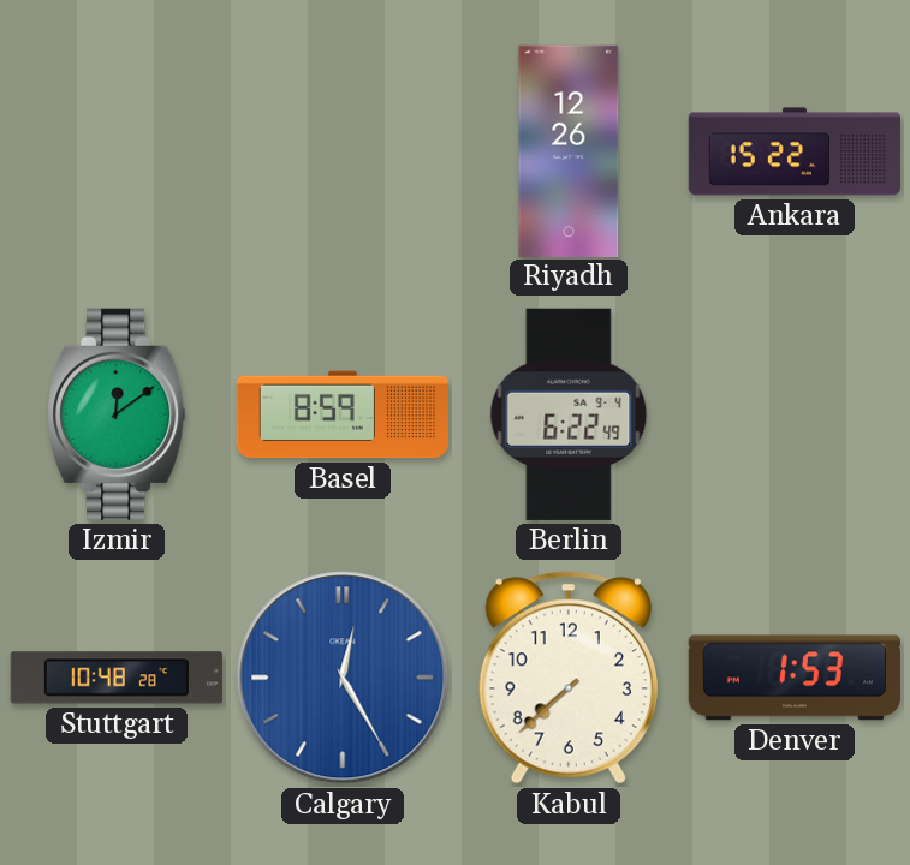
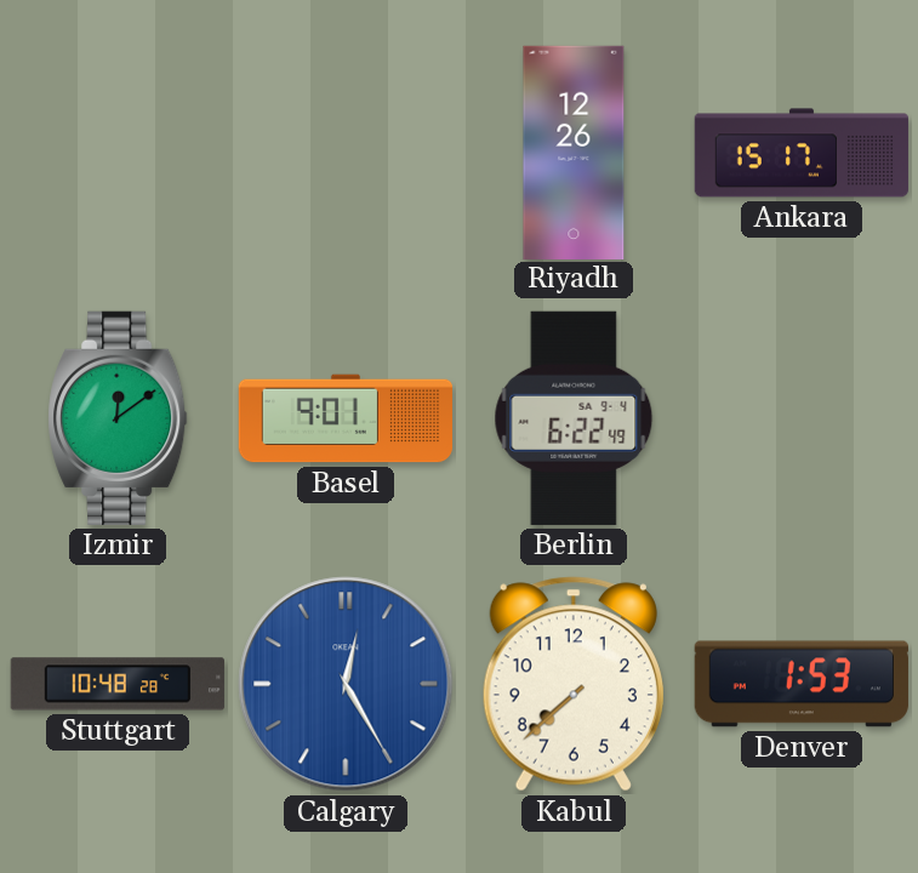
Ankara: 15:22 -> 15:17 (802, 153)
Basel: 8:59 -> 9:01 (344, 418)
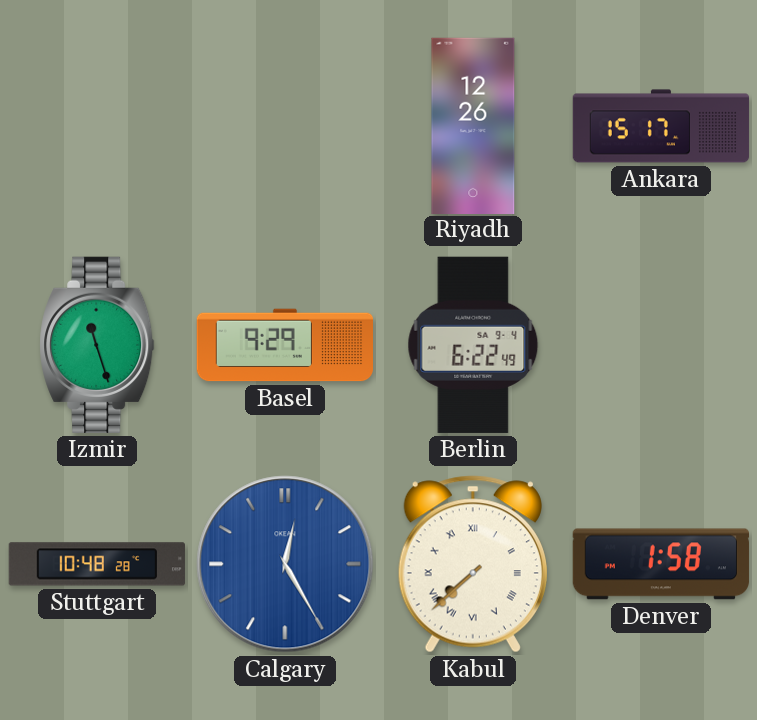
Izmir: 12:09 -> 11:27 (97, 345)
Basel: 9:01 -> 9:29 (284, 345)
Kabul numerals: Arabic -> Roman (473, 564)
Denver: 1:53 -> 1:58 (661, 564)
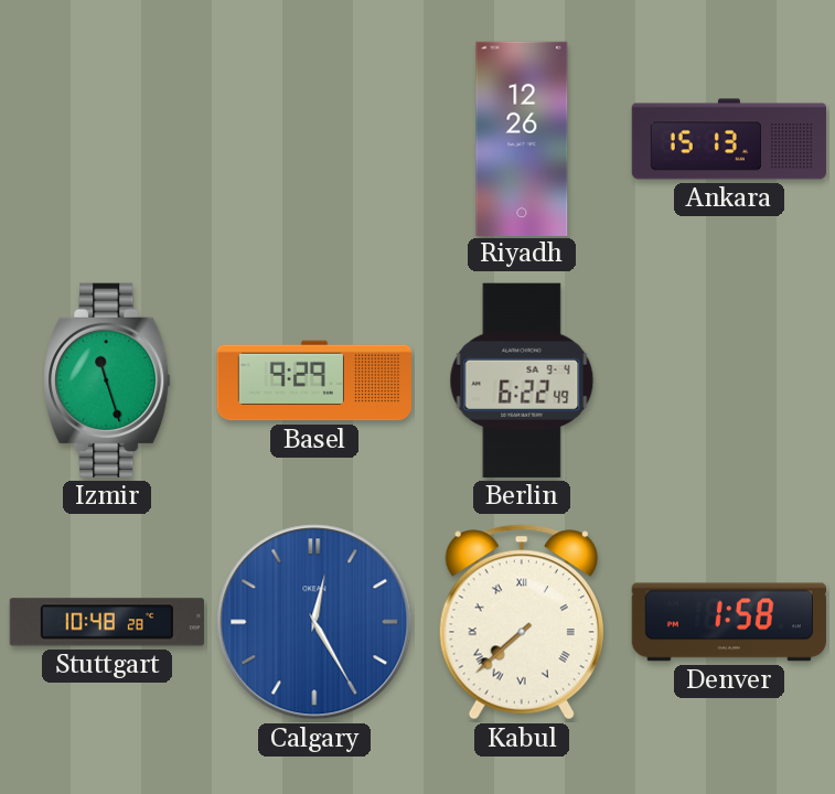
Ankara: 15:17 -> 15:13 (729, 139)
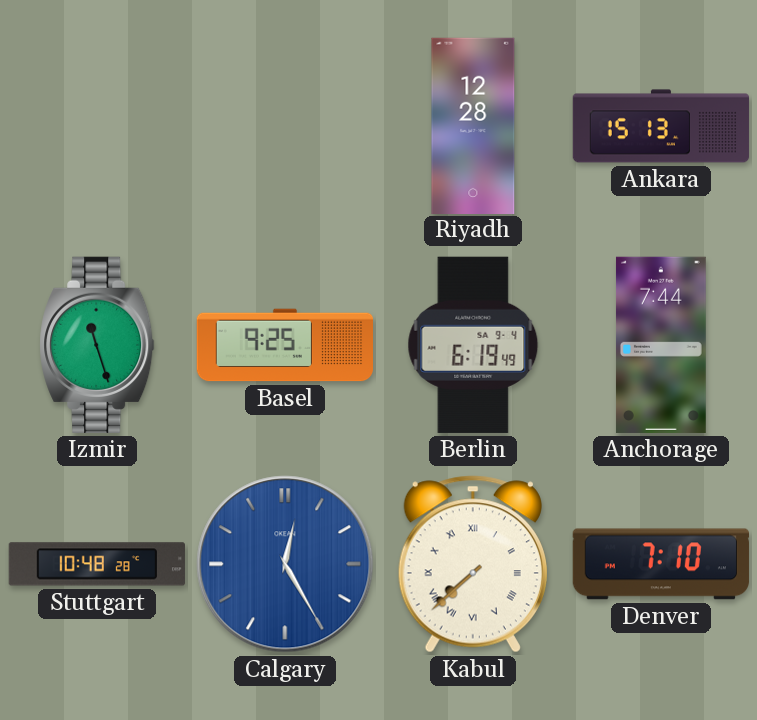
Riyadh: 12:26 -> 12:28 (473, 125)
Basel: 9:29 -> 9:25 (284, 345)
Berlin: 6:22 -> 6:19 (473, 345)
Anchorage: none -> 7:44 (661, 345)
Denver: 1:58 -> 7:10 (661, 564)
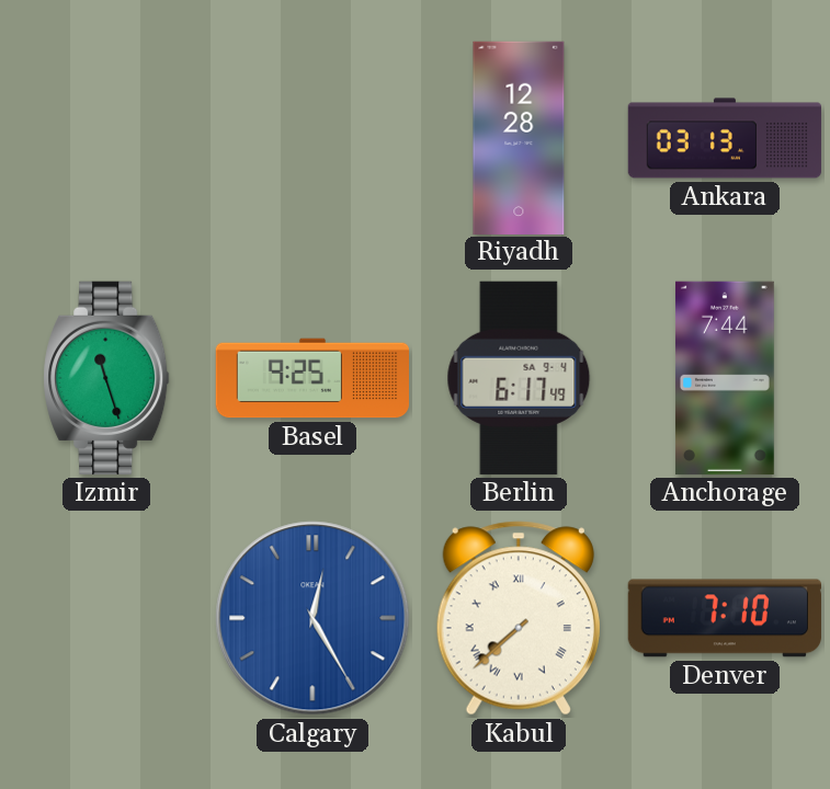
Ankara: 15:13 -> 03:13 (725, 138)
Berlin: 6:19 -> 6:17 (519, 378)
Stuttgart: 10:48 -> none (97, 564)
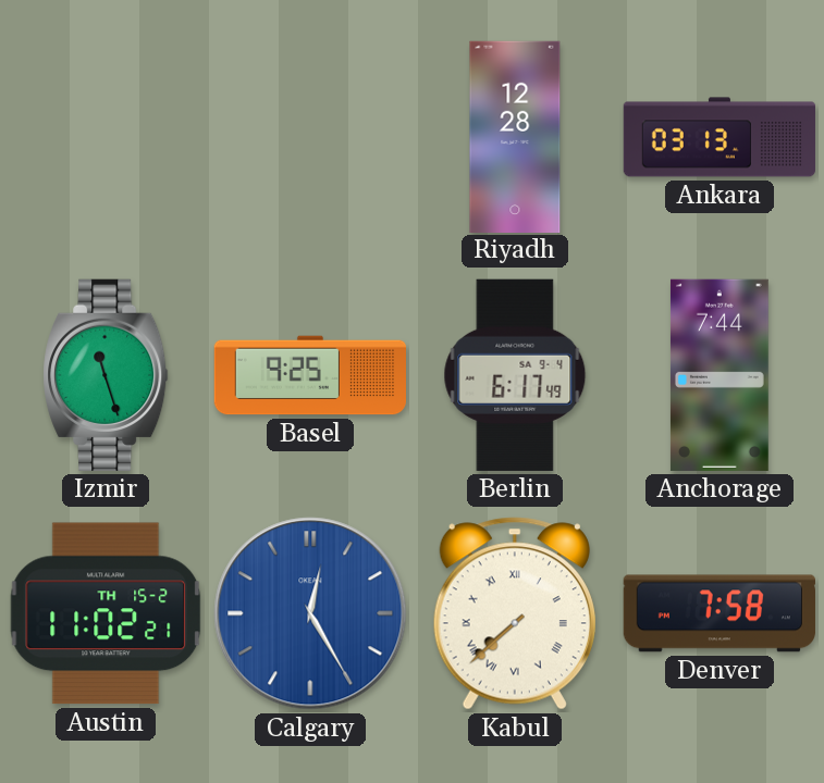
Austin: none -> 11:02 (106, 613)
Denver: 7:10 -> 7:58 (720, 613)
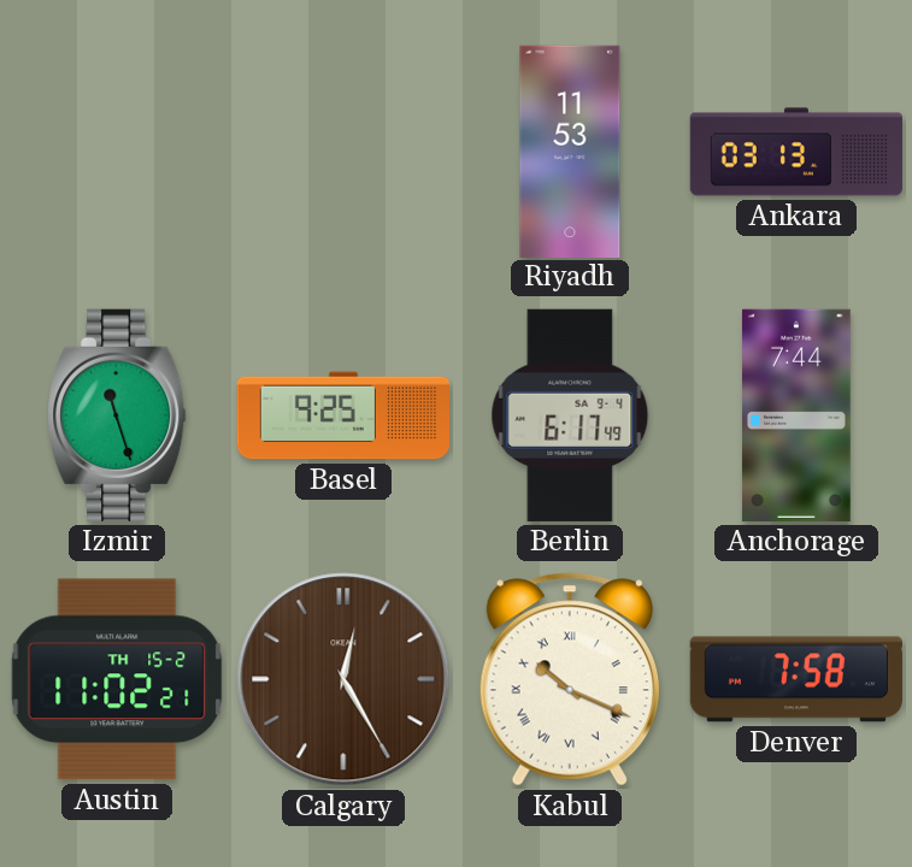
Riyadh: 12:28 -> 11:53 (570, 151)
Calgary dial: blue -> brown (343, 679)
Kabul: 7:38 -> 10:19 (570, 679)
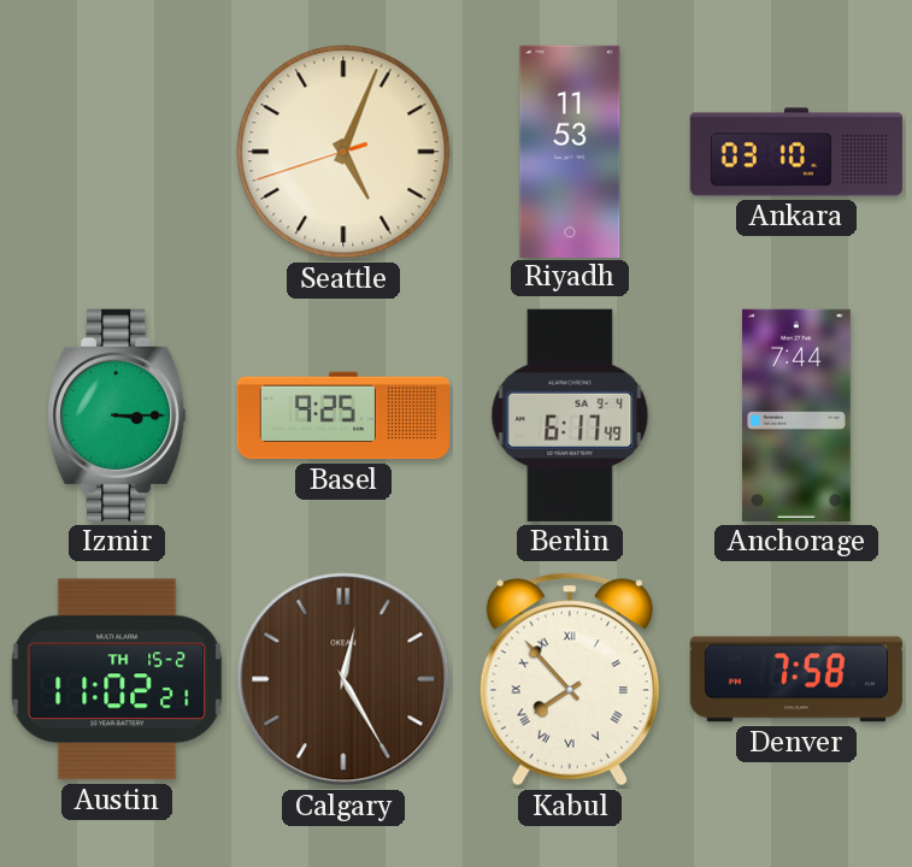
Seattle: none -> 5:03 (343, 152)
Ankara: 03:13 -> 03:10 (796, 152)
Izmir: 11:27 -> 3:15 (117, 415)
Kabul: 10:19 -> 7:53 (570, 679)
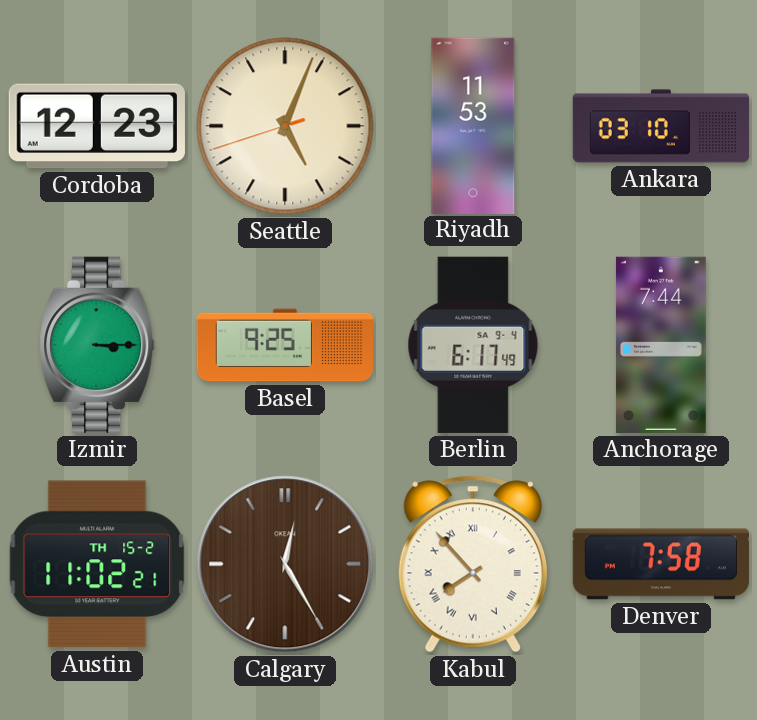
Cordoba: none -> 12:23 (97, 126)
